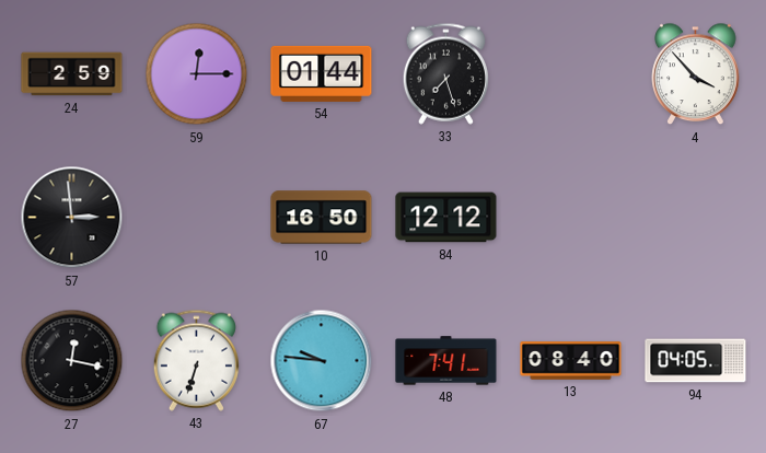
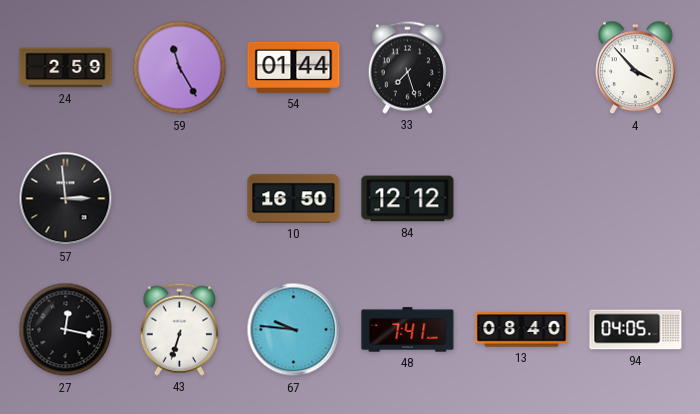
59: 12:15 -> 11:25 (180, 68)
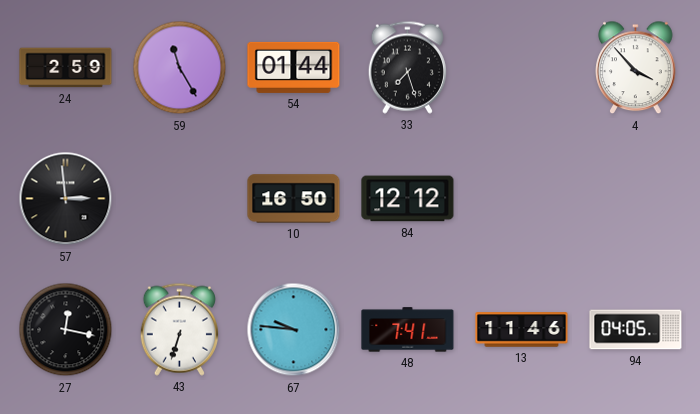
13: 08:40 -> 11:46 (522, 330)
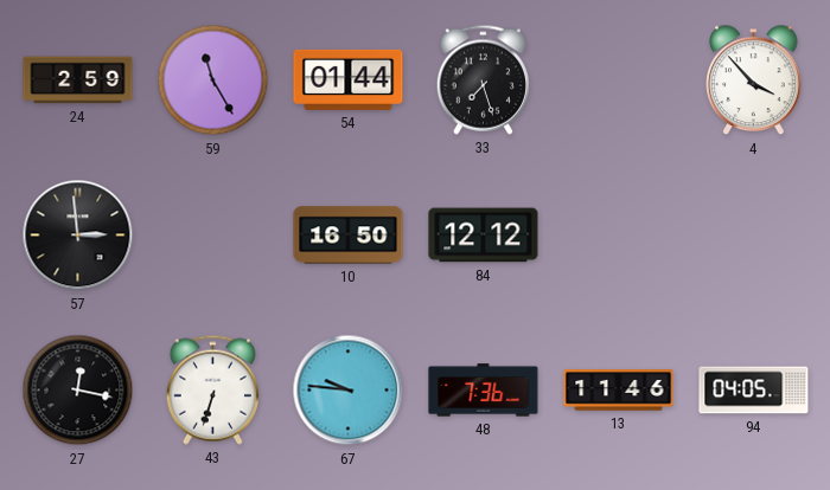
48: 7:41 -> 7:36 (484, 391)
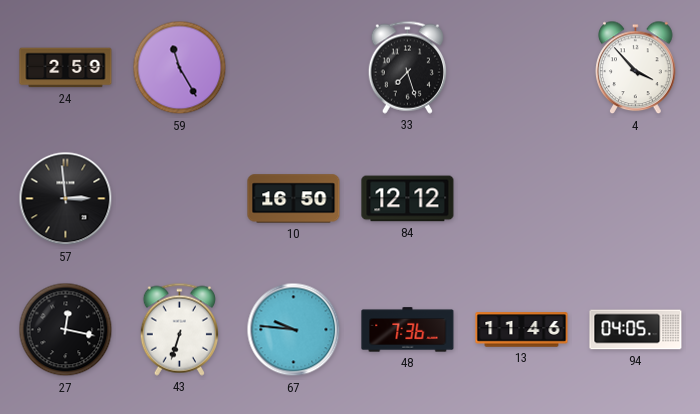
54: 01:44 -> none (349, 79)
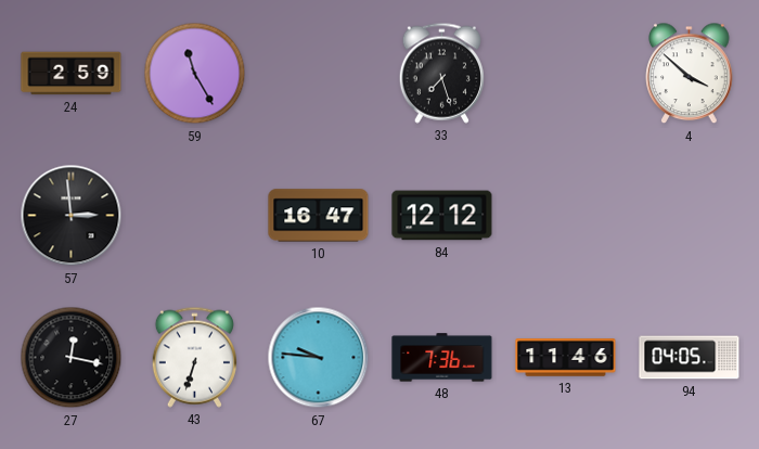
4: 3:53 -> 3:52 (690, 74)
10: 16:50 -> 16:47 (319, 216)
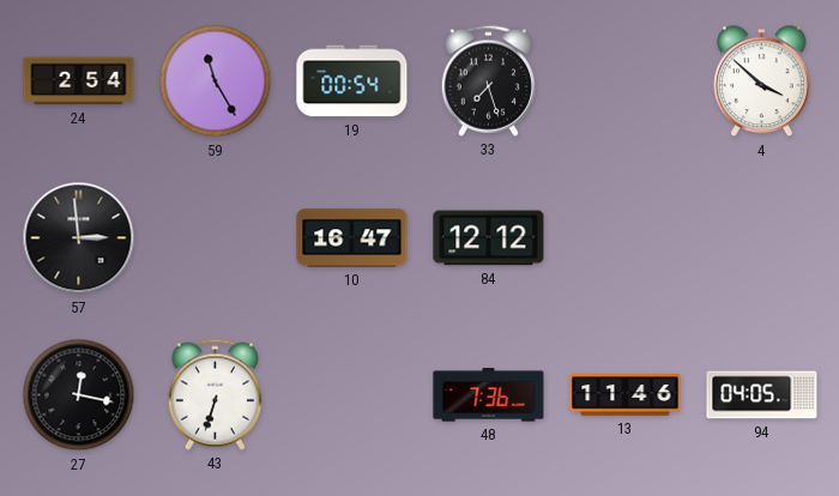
24: 2:59 -> 2:54 (79, 81)
19: none -> 00:54 (352, 81)
67: 9:46 -> none (319, 358)
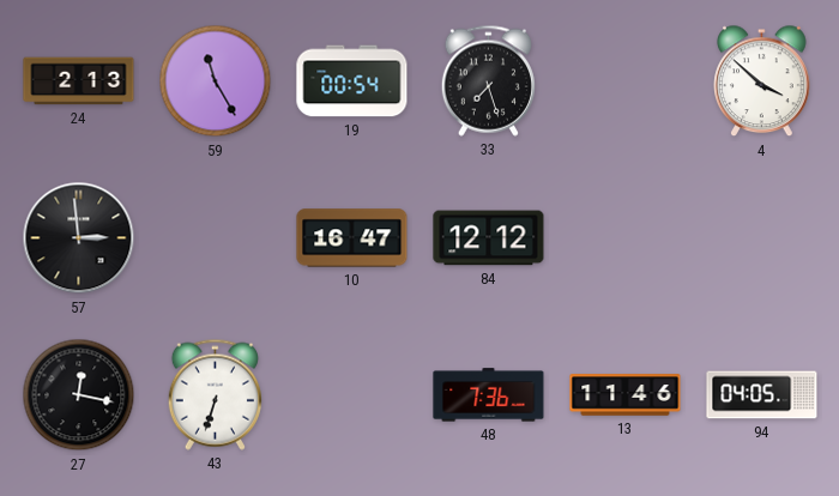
24: 2:54 -> 2:13 (79, 81)
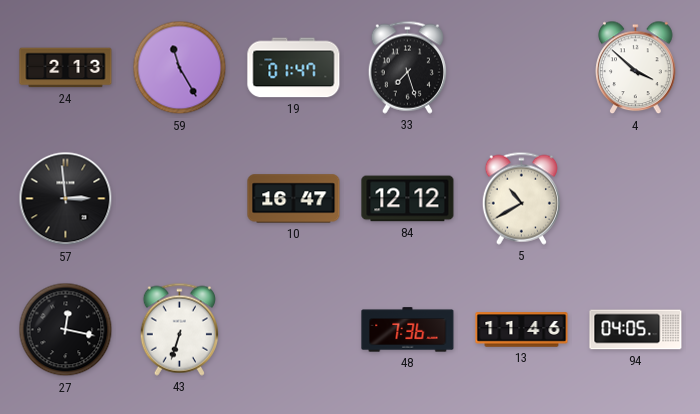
19: 00:54 -> 01:47 (294, 68)
5: none -> 10:40 (521, 198)
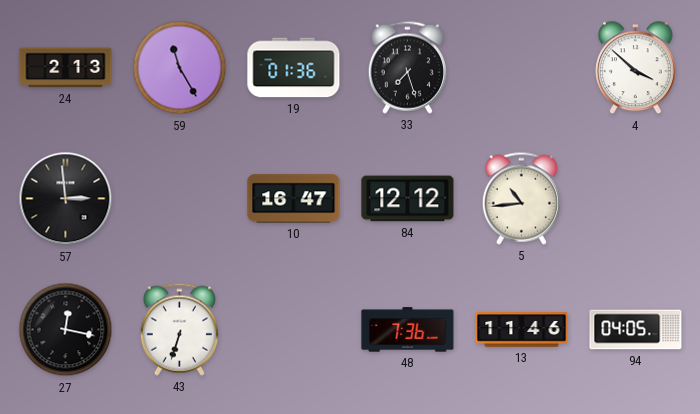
19: 01:47 -> 01:36 (294, 68)
5: 10:40 -> 10:44 (521, 198)
